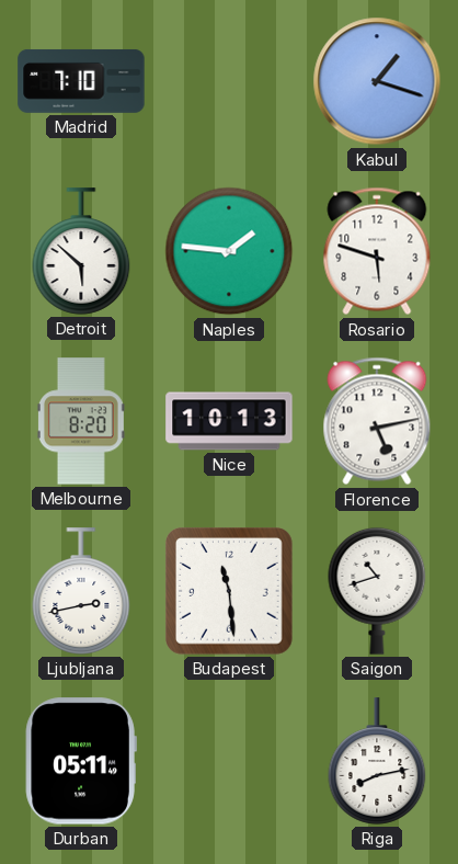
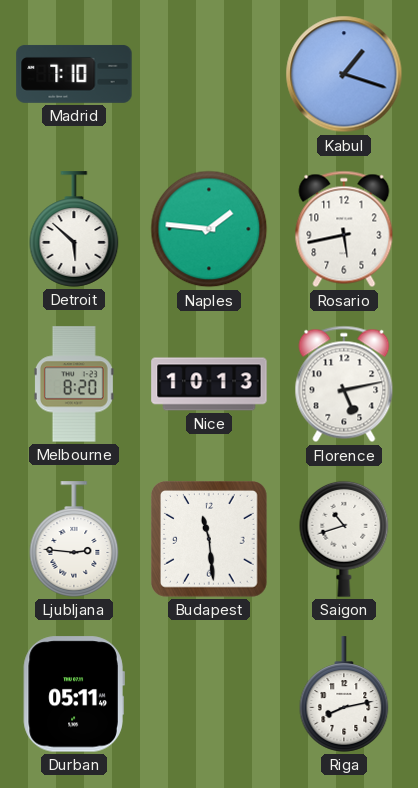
Rosario: 5:48 -> 5:43 (344, 229)
Ljubljana: 2:43 -> 2:46 (74, 539)
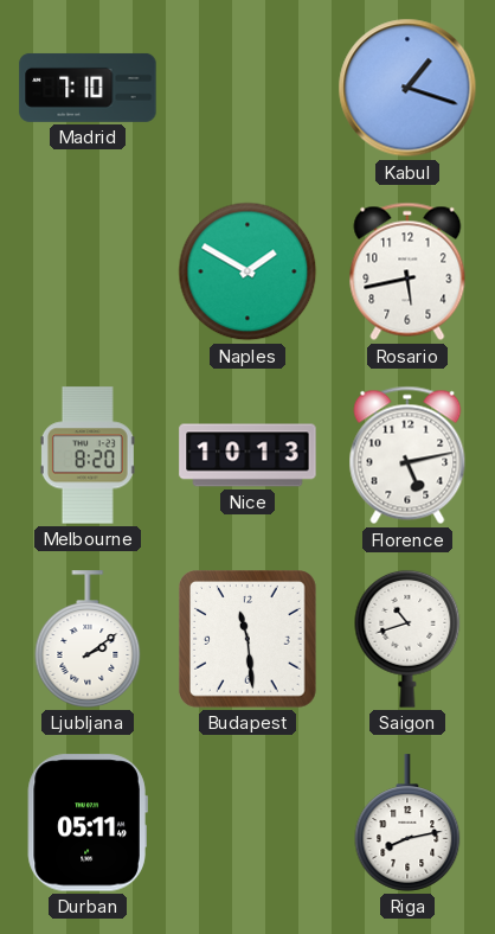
Detroit: 5:52 -> none (74, 229)
Naples: 1:46 -> 1:50 (247, 271)
Ljubljana: 2:46 -> 2:09 (88, 639)
